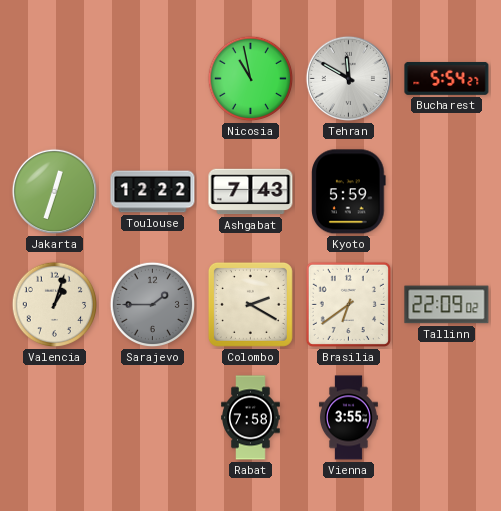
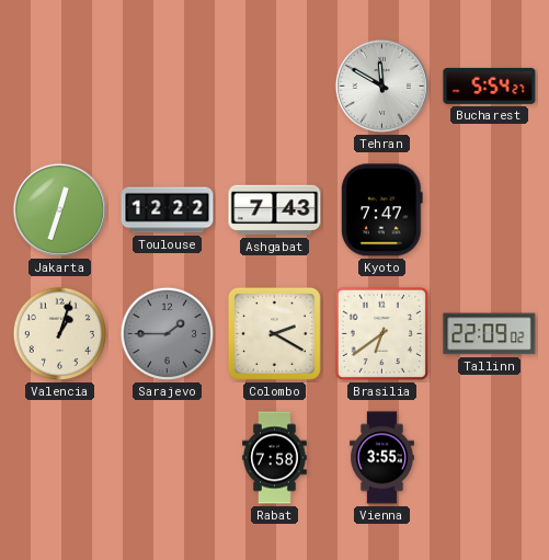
Nicosia: 10:58 -> none (251, 79)
Kyoto: 5:59 -> 7:47 (382, 210)
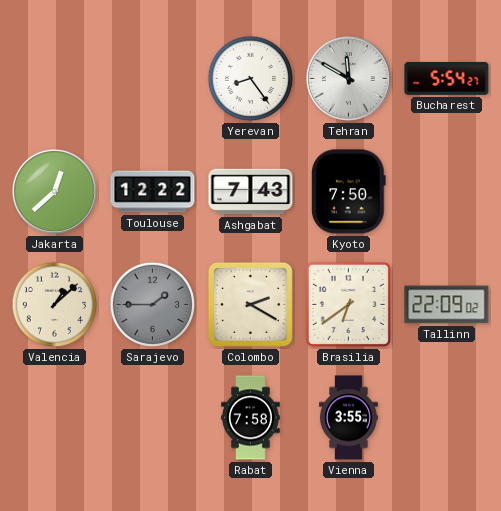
Yerevan: none -> 8:24 (251, 79)
Jakarta: 12:33 -> 12:38 (54, 191)
Kyoto: 7:47 -> 7:50 (349, 192)
Valencia: 1:03 -> 1:08 (55, 305)
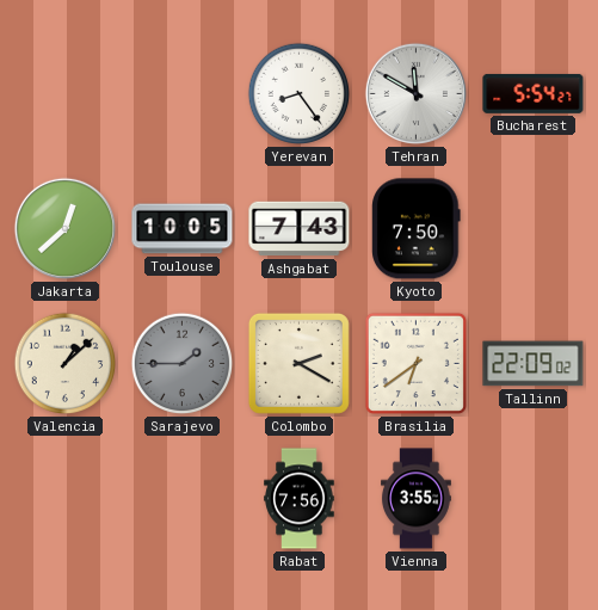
Toulouse: 12:22 -> 10:05 (183, 229)
Rabat: 7:58 -> 7:56 (300, 499)
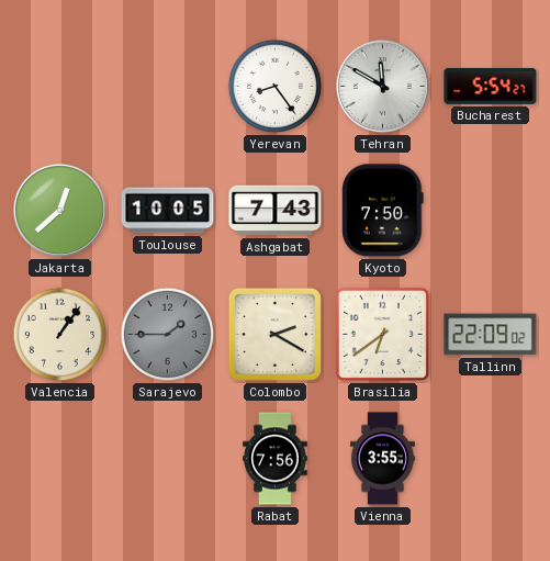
Valencia: 1:08 -> 1:06 (60, 335)
